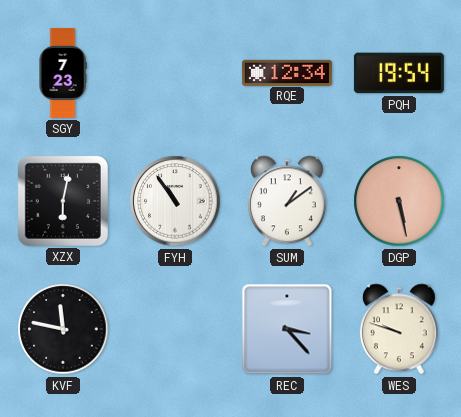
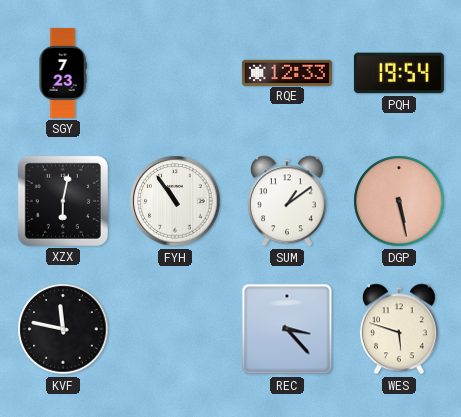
RQE: 12:34 -> 12:33 (287, 72)
WES: 9:48 -> 5:48 (399, 329)
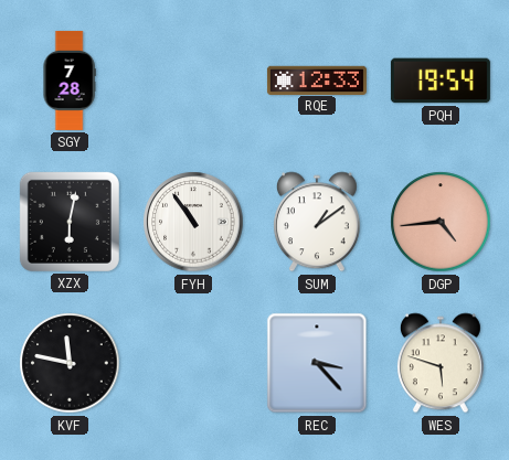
SGY: 7:23 -> 7:28 (70, 81)
DGP: 5:28 -> 4:44 (441, 222)
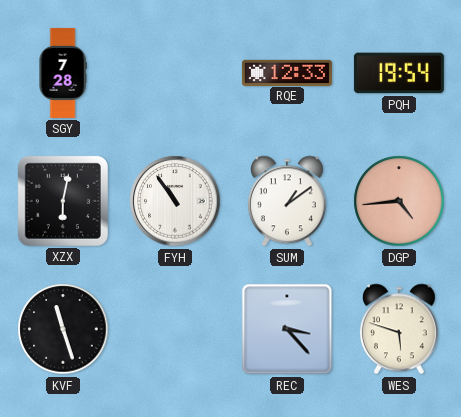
KVF: 11:47 -> 11:27 (63, 329)
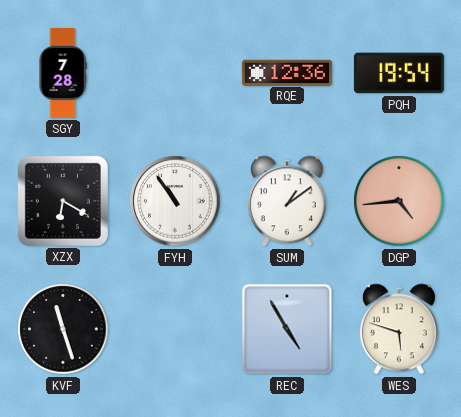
RQE: 12:33 -> 12:36 (287, 72)
XZX: 6:02 -> 6:20 (63, 201)
REC: 3:23 -> 4:55 (287, 329)
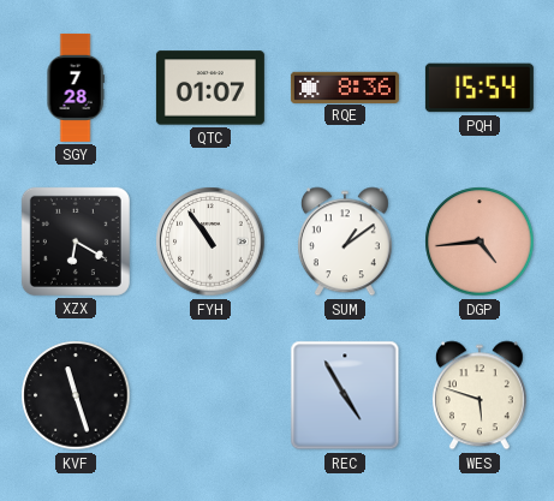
QTC: none -> 01:07 (210, 88)
RQE: 12:36 -> 8:36 (345, 87)
PQH: 19:54 -> 15:54 (479, 88)
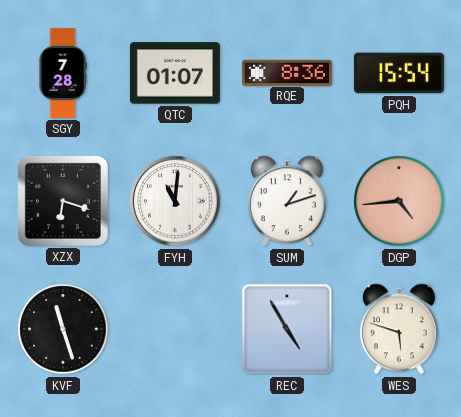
XZX: 6:20 -> 6:18 (63, 201)
FYH: 10:54 -> 11:01 (175, 201)
SUM: 1:09 -> 1:12 (287, 201)
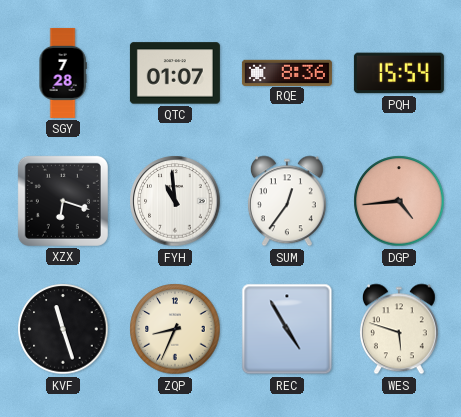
FYH: 11:01 -> 10:59 (175, 201)
SUM: 1:12 -> 12:36 (287, 201)
ZQP: none -> 8:34 (175, 329)
